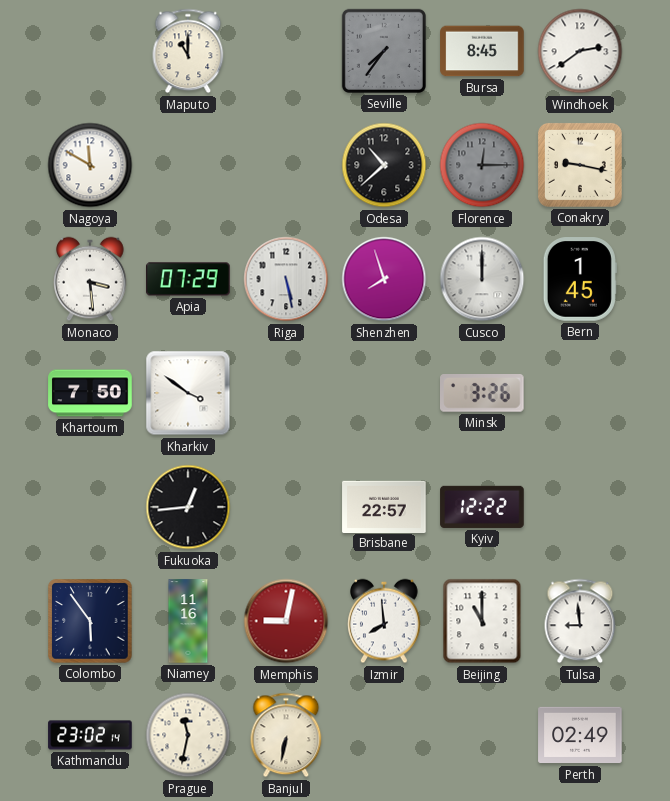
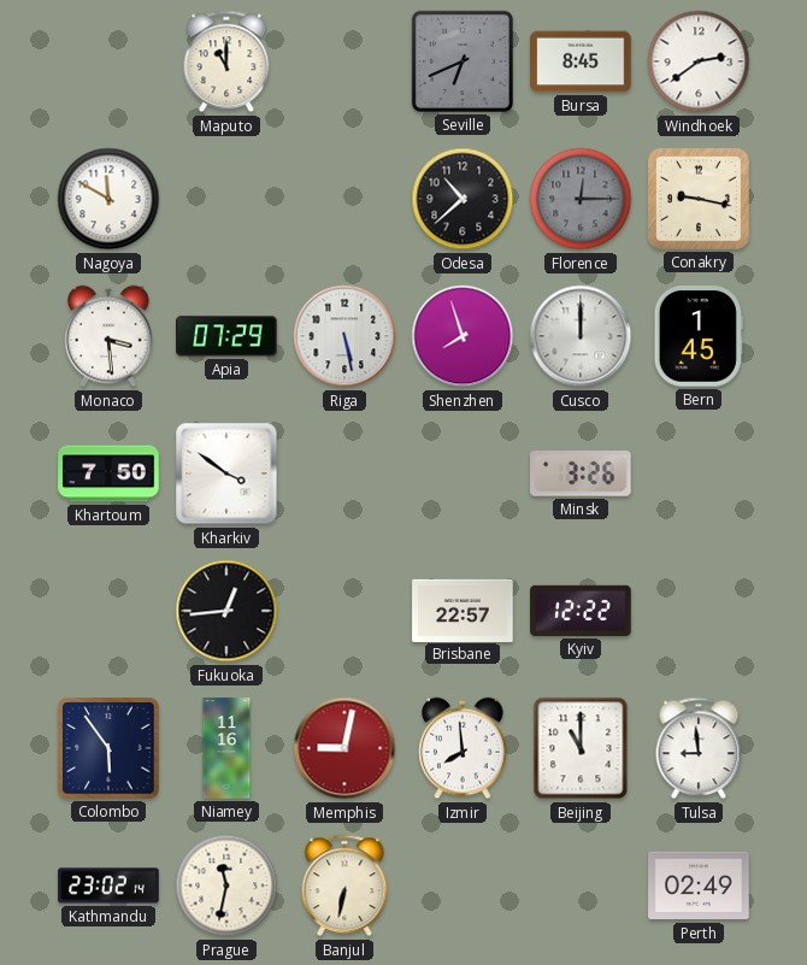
Seville: 7:36 -> 6:41 (463, 61)
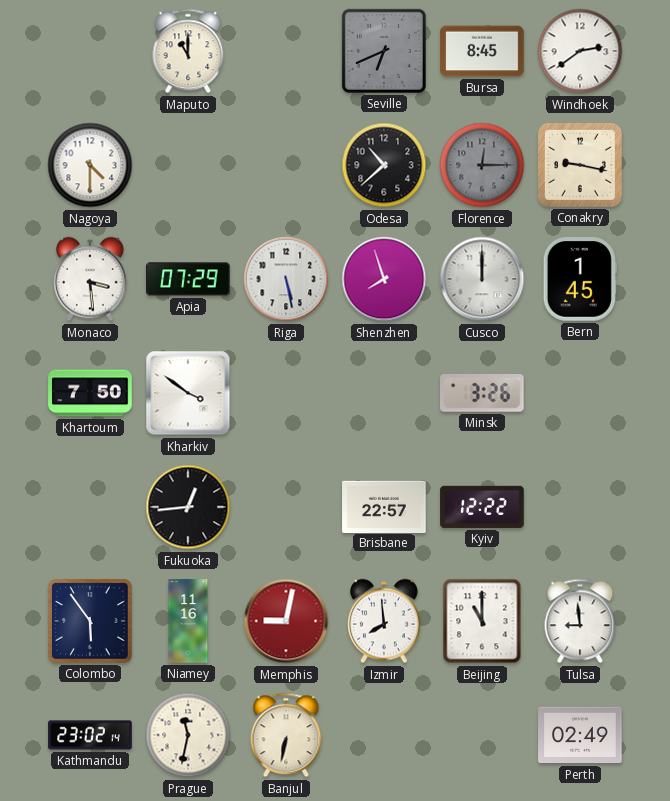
Nagoya: 11:50 -> 4:30 (90, 165)
